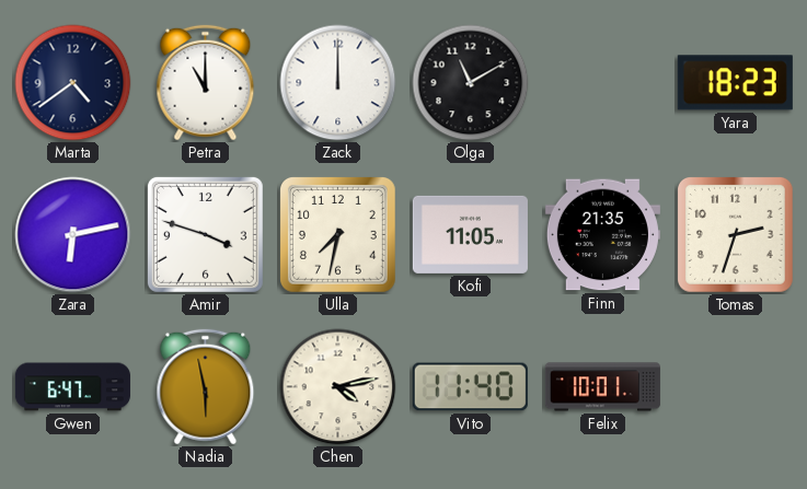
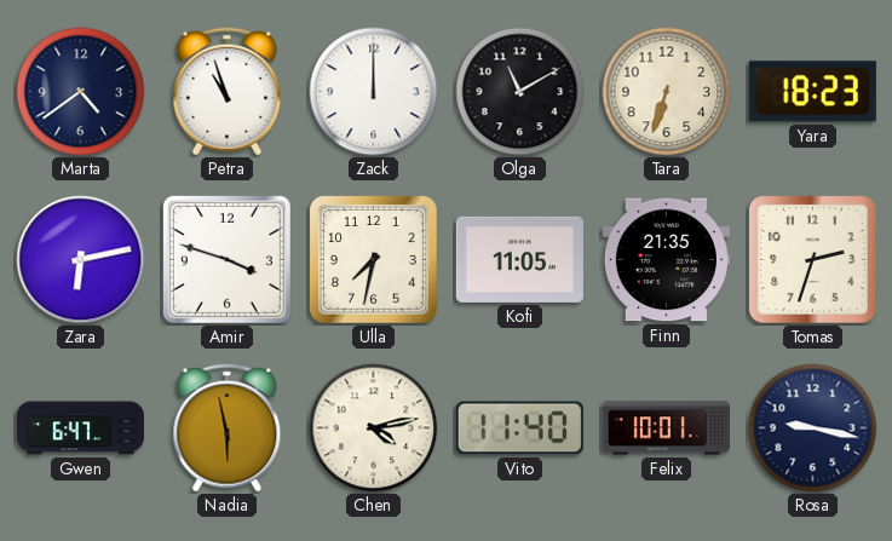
Petra: 11:00 -> 10:57 (228, 92)
Tara: none -> 6:33 (667, 92)
Rosa: none -> 9:17 (813, 428)
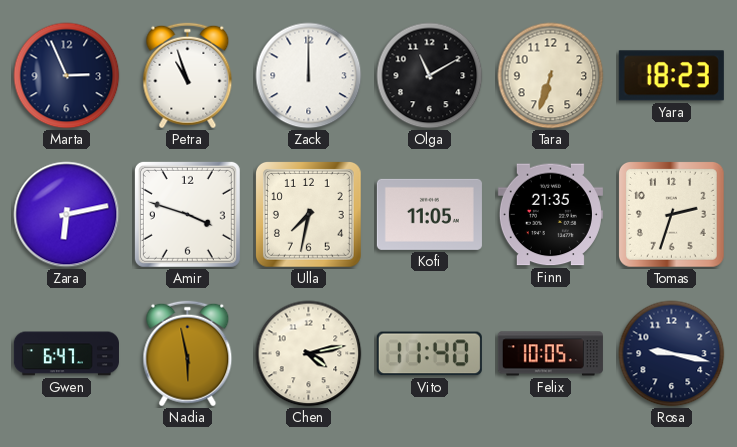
Marta: 4:39 -> 2:56 (67, 76)
Felix: 10:01 -> 10:05 (550, 354)
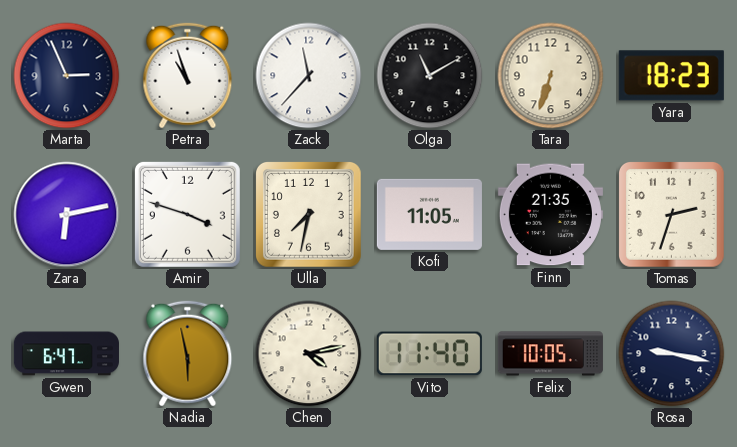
Zack: 12:00 -> 11:37 (309, 76)
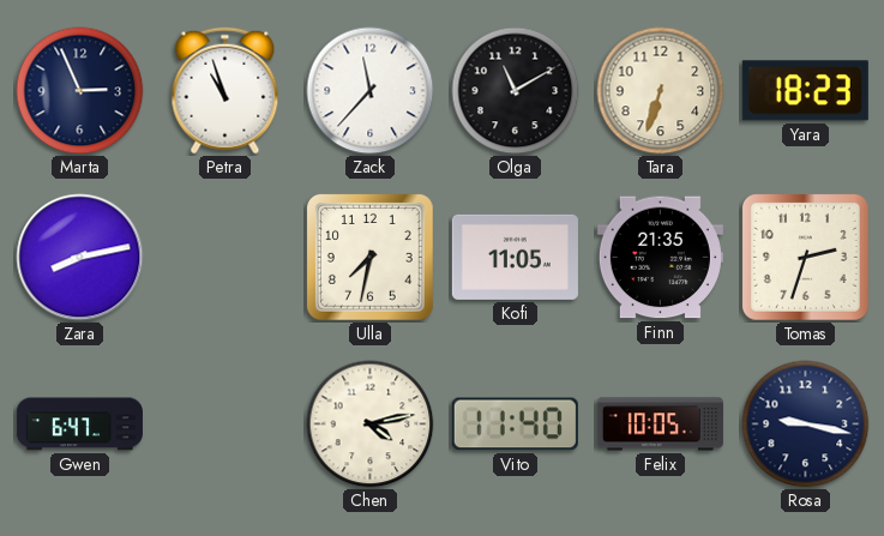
Zara: 6:13 -> 8:13 (80, 258)
Amir: 3:48 -> none (187, 214)
Nadia: 5:58 -> none (188, 354)
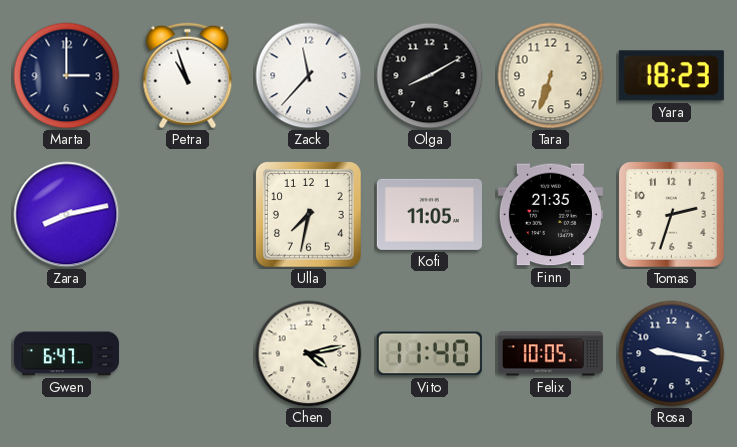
Marta: 2:56 -> 3:00 (67, 76)
Olga: 11:10 -> 8:10 (430, 76)
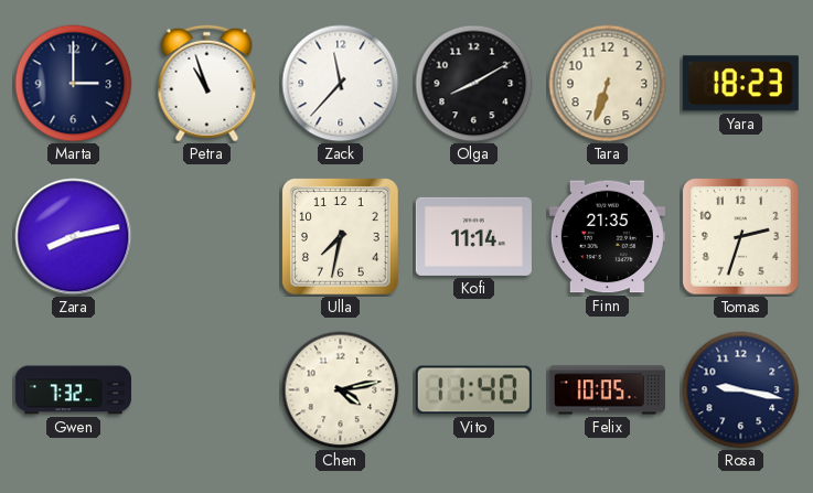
Kofi: 11:05 -> 11:14 (473, 236)
Gwen: 6:47 -> 7:32 (73, 390)
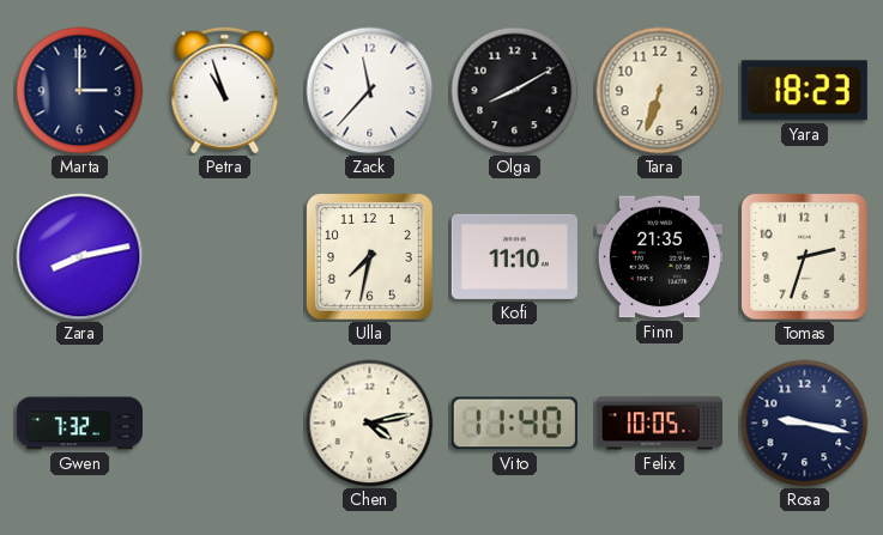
Kofi: 11:14 -> 11:10 (514, 256)
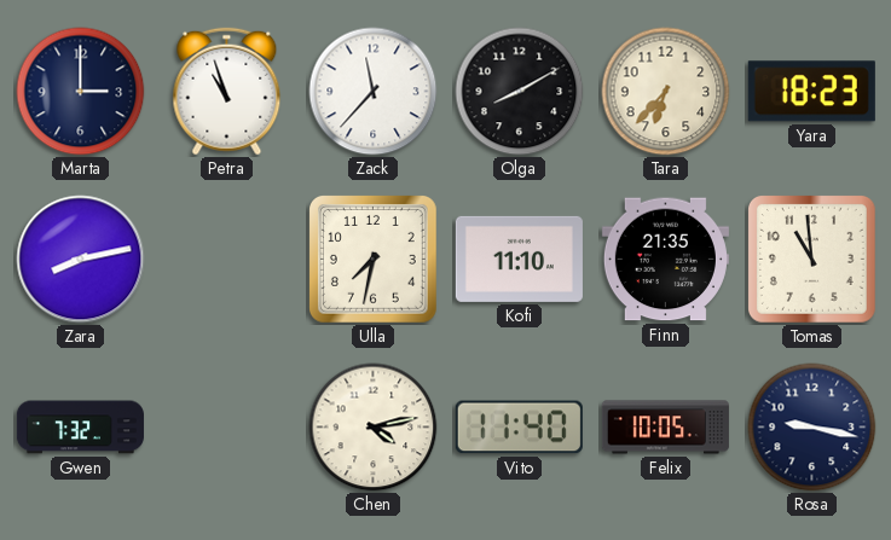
Tara: 6:33 -> 6:37 (666, 92)
Tomas: 2:33 -> 10:59 (812, 260)
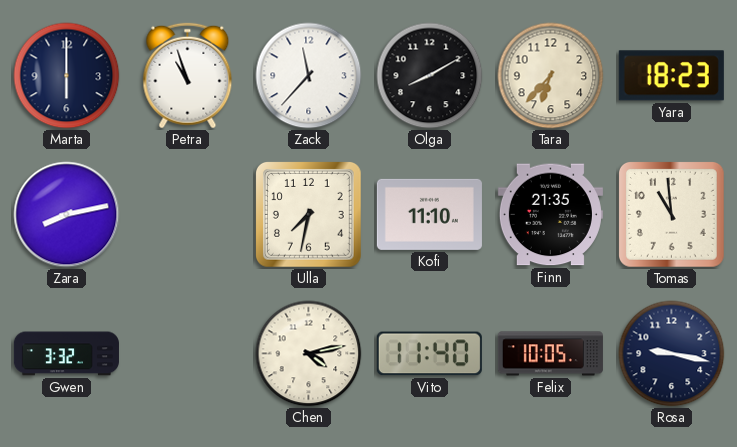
Marta: 3:00 -> 6:00 (67, 76)
Gwen: 7:32 -> 3:32 (66, 354)
